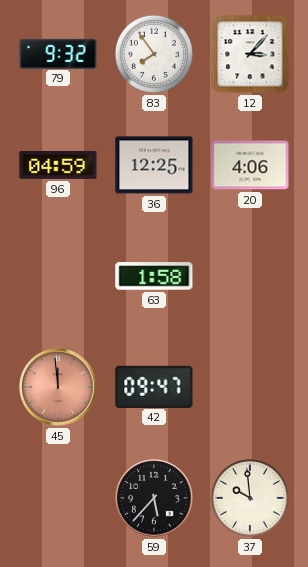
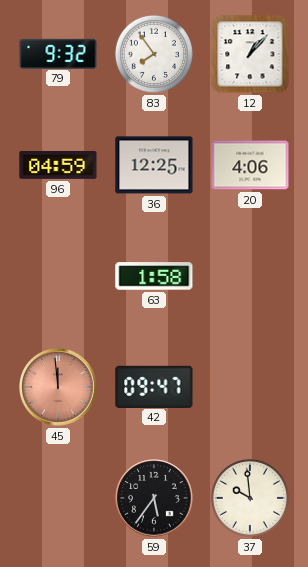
12: 3:07 -> 1:07 (250, 54)
59: 5:37 -> 5:36 (154, 498)
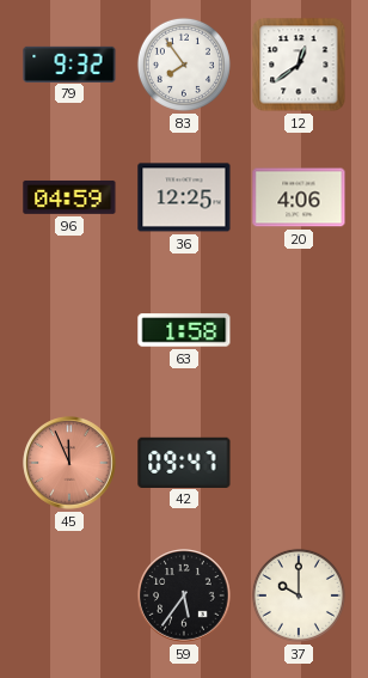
12: 1:07 -> 12:39 (299, 65)
45: 11:59 -> 11:56 (69, 463)
37: 9:59 -> 10:00 (299, 595)
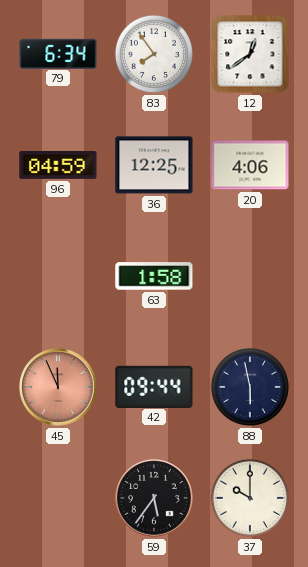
79: 9:32 -> 6:34 (58, 53)
42: 09:47 -> 09:44 (154, 386)
88: none -> 5:58 (250, 387)
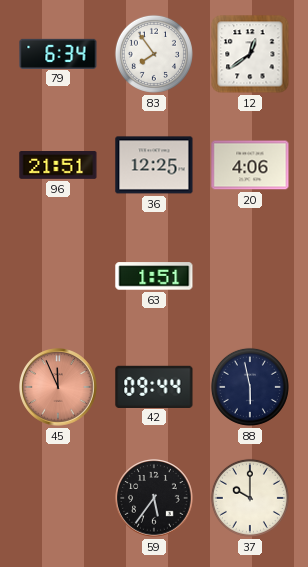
96: 04:59 -> 21:51 (58, 165)
63: 1:58 -> 1:51 (154, 276)
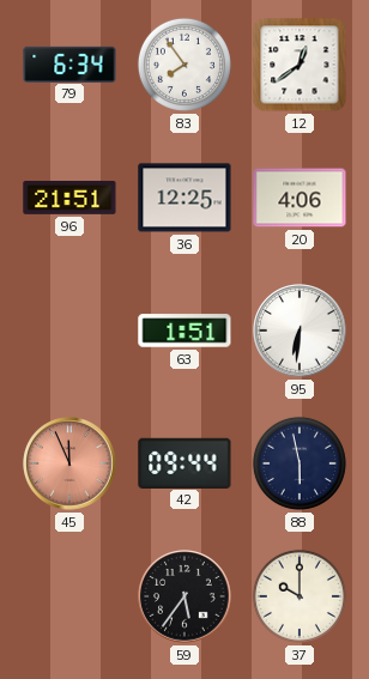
95: none -> 6:31 (300, 331)
